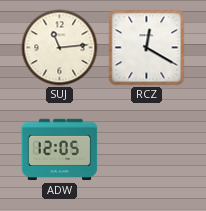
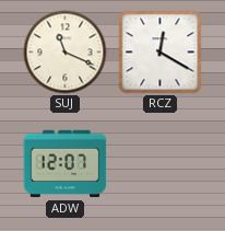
SUJ: 11:14 -> 11:19 (66, 53)
ADW: 12:05 -> 12:07 (66, 164)
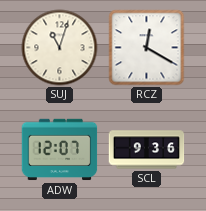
SUJ: 11:19 -> 11:03 (60, 48)
SCL: none -> 9:36 (147, 150)
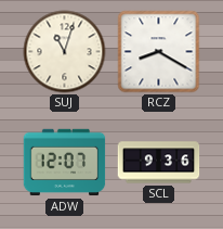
RCZ: 12:20 -> 8:20 (159, 52)
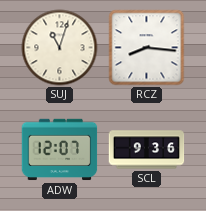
RCZ: 8:20 -> 8:16 (147, 48)
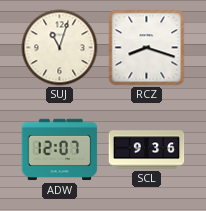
RCZ: 8:16 -> 8:18 (147, 48)
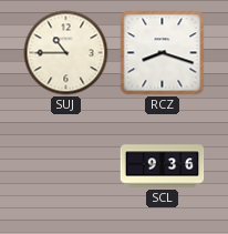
SUJ: 11:03 -> 10:45 (66, 53)
ADW: 12:07 -> none (60, 150)
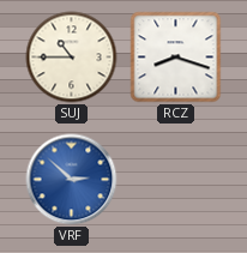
VRF: none -> 2:52 (72, 180)
SCL: 9:36 -> none (163, 166)
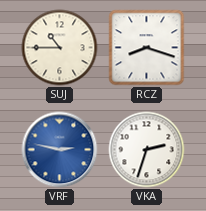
VRF: 2:52 -> 2:47 (60, 150)
VKA: none -> 2:33 (147, 150)
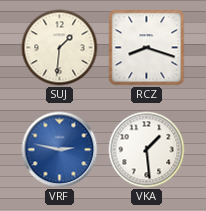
SUJ: 10:45 -> 1:31 (60, 48)
VKA: 2:33 -> 1:29 (147, 150)
